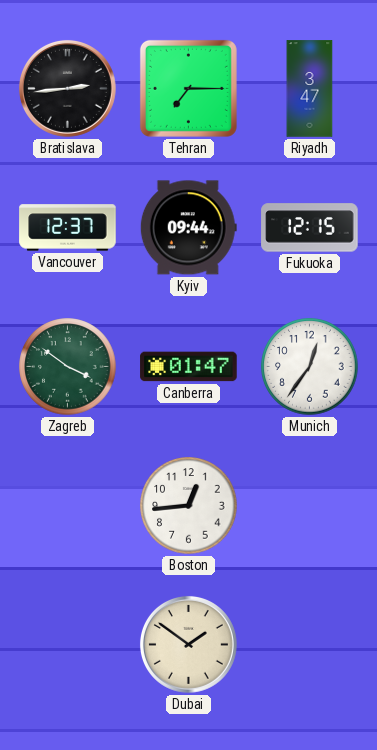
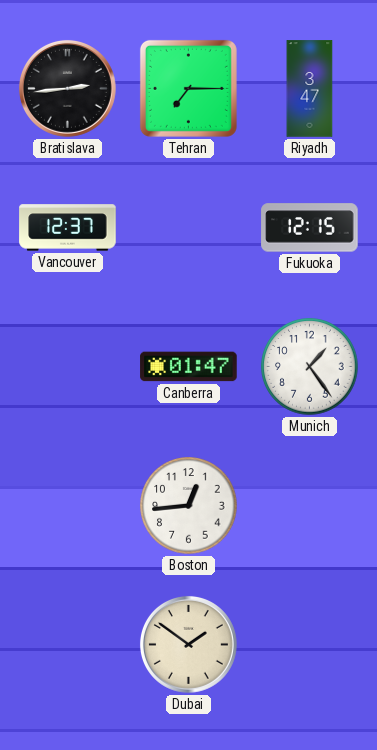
Kyiv: 09:44 -> none (188, 228)
Zagreb: 3:51 -> none (68, 367)
Munich: 12:36 -> 1:24 (310, 367)
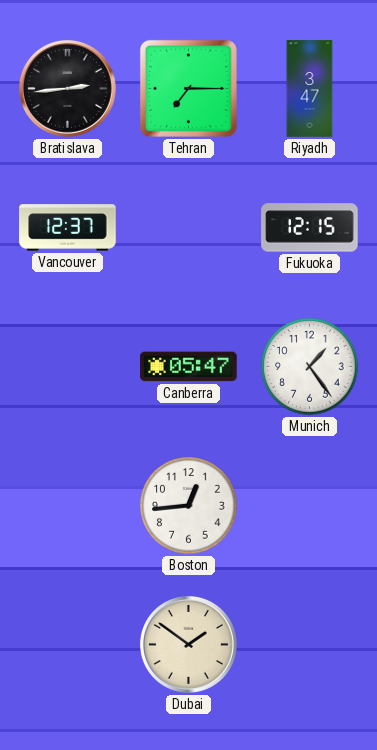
Canberra: 01:47 -> 05:47 (189, 367)
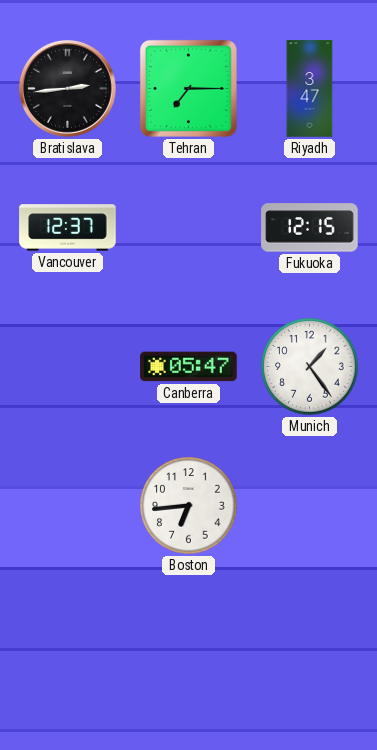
Boston: 12:44 -> 6:44 (189, 506)
Dubai: 1:51 -> none (188, 644)
